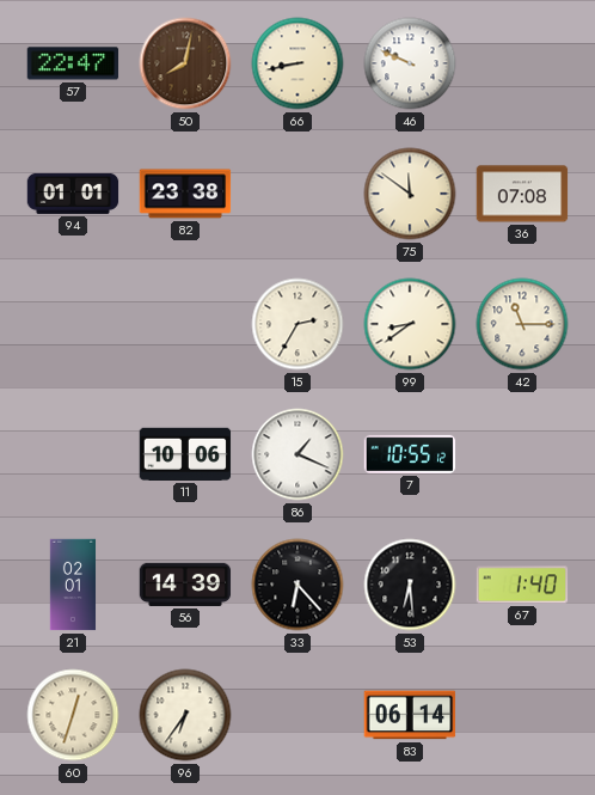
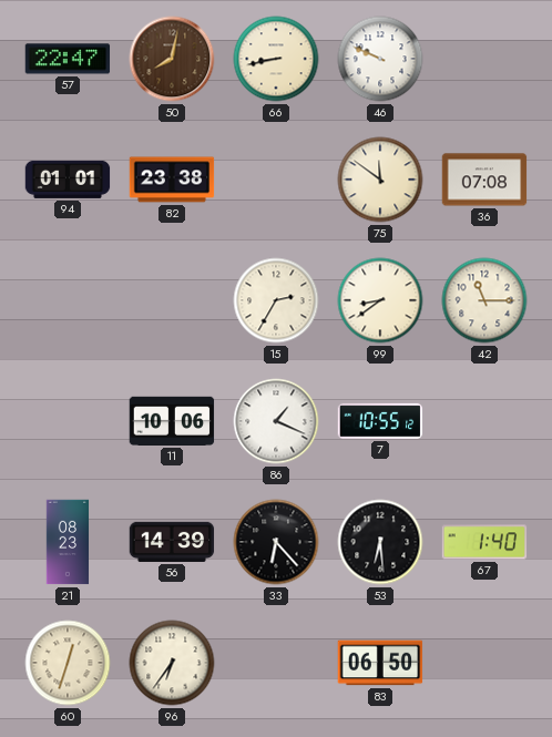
21: 02:01 -> 08:23 (68, 542)
83: 06:14 -> 06:50 (380, 663)
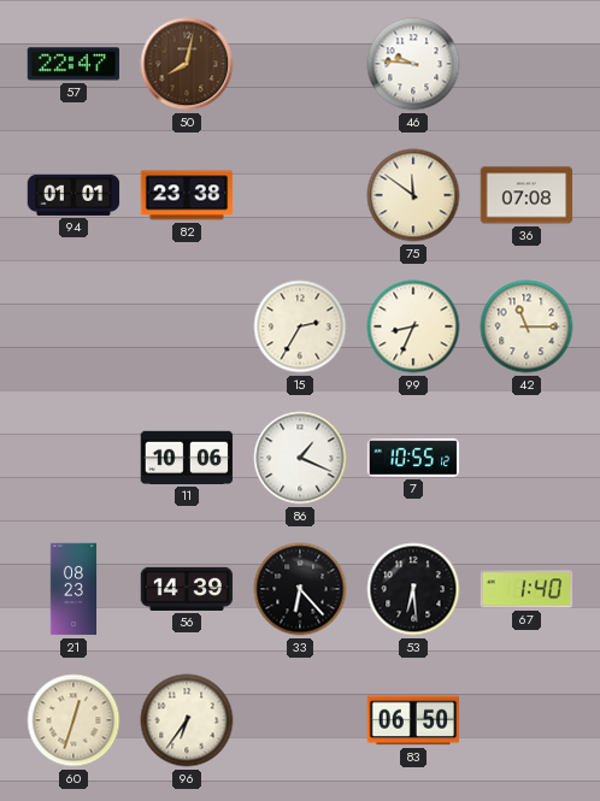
66: 8:43 -> none (276, 59)
46: 9:49 -> 9:46 (413, 64)
99: 8:39 -> 8:34 (413, 326)
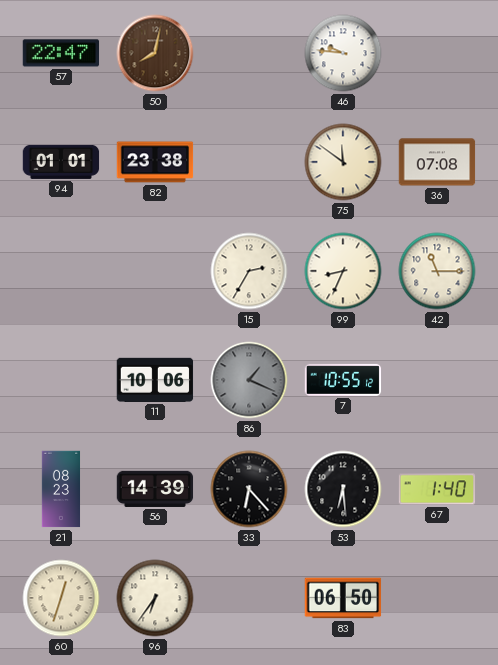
86 dial: white -> grey (249, 380)
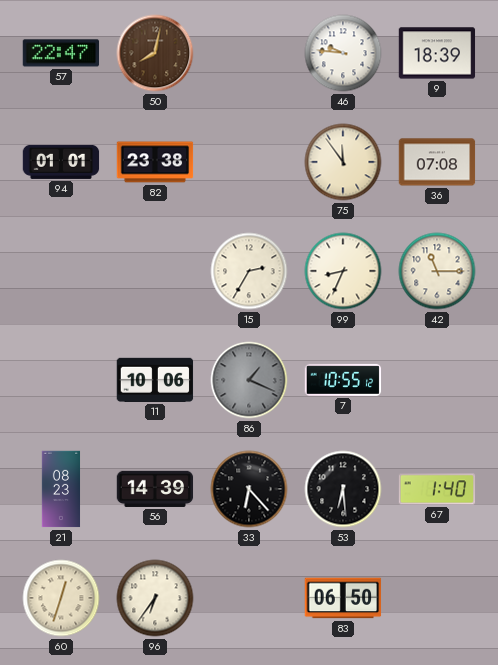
9: none -> 18:39 (437, 53)
75: 11:51 -> 11:54 (343, 162)
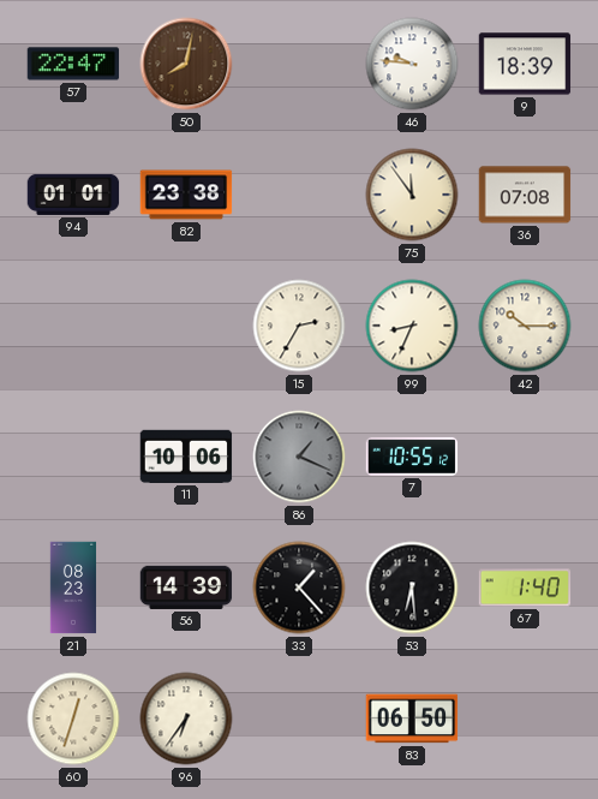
42: 11:15 -> 10:15 (525, 326)
33: 6:23 -> 1:23 (299, 588)
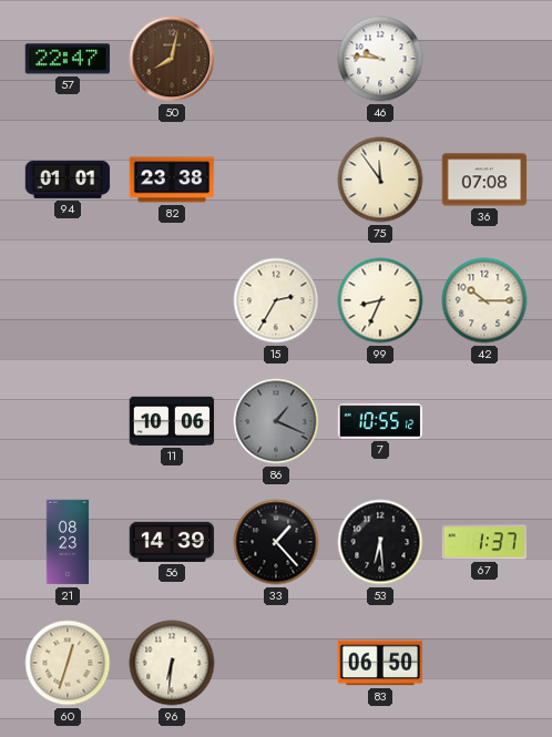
9: 18:39 -> none (525, 64)
67: 1:40 -> 1:37 (484, 542)
96: 6:36 -> 6:31 (172, 663)
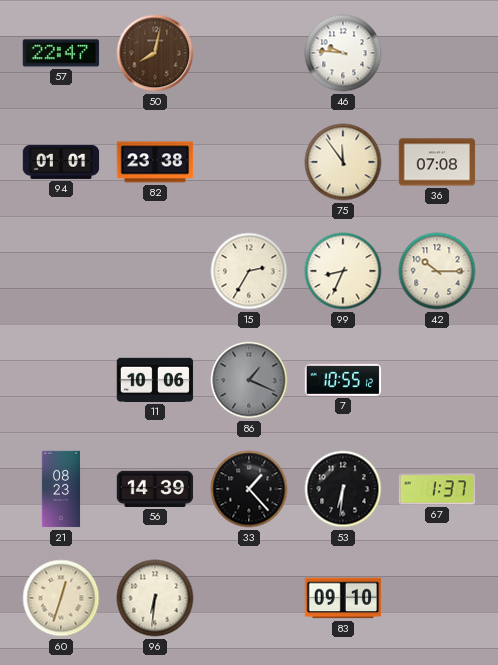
53: 6:29 -> 6:31 (343, 489)
83: 06:50 -> 09:10 (343, 598)
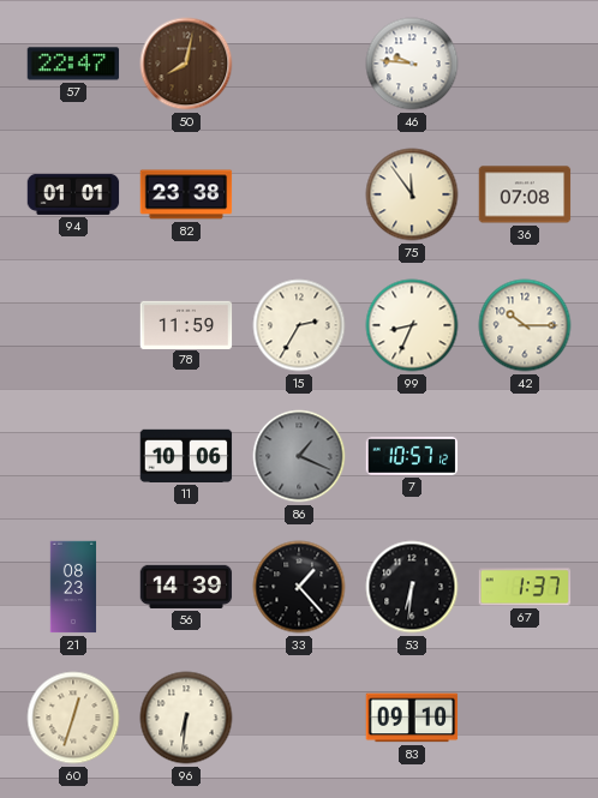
78: none -> 11:59 (186, 324)
7: 10:55 -> 10:57 (412, 456)
